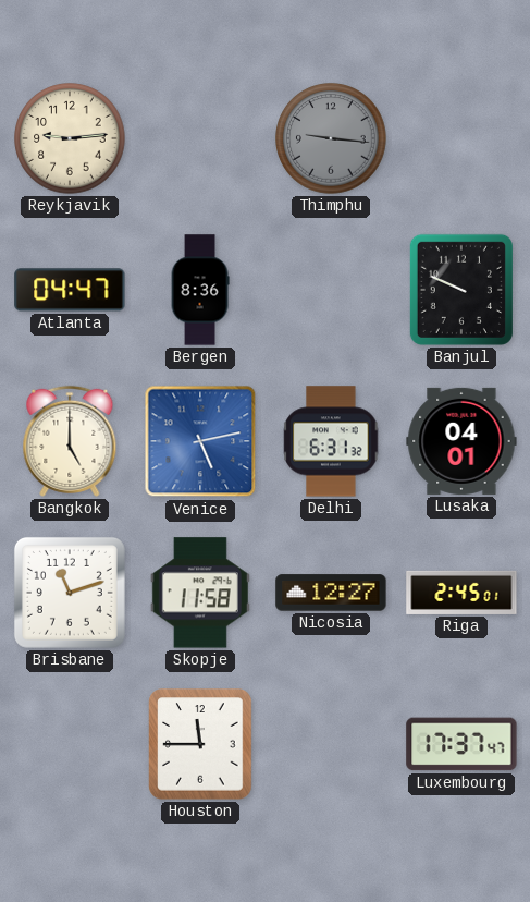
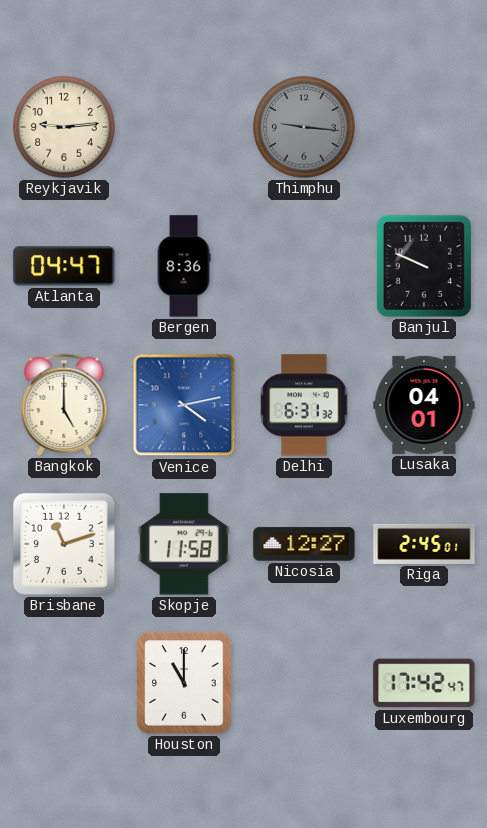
Venice: 5:13 -> 4:13 (184, 405)
Houston: 11:45 -> 11:00 (184, 683)
Luxembourg: 17:37 -> 17:42 (424, 683)
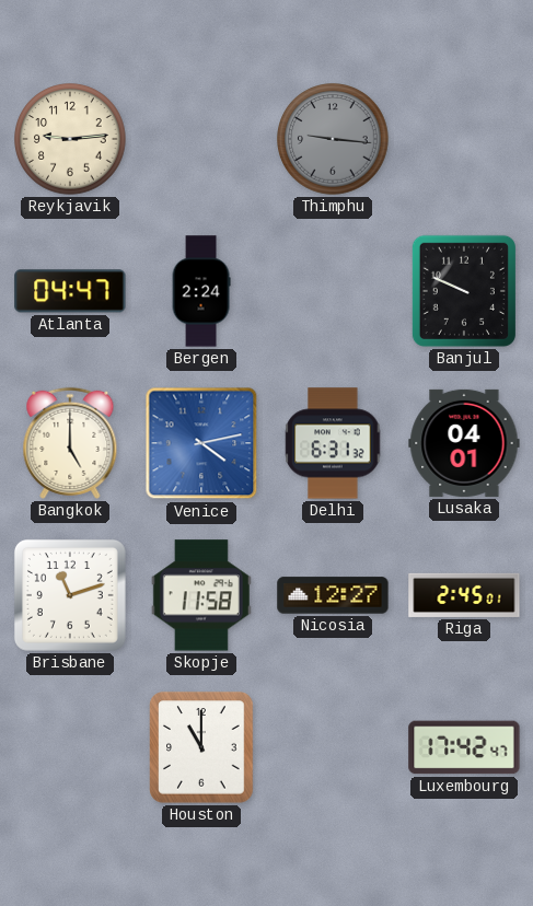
Bergen: 8:36 -> 2:24 (201, 291)
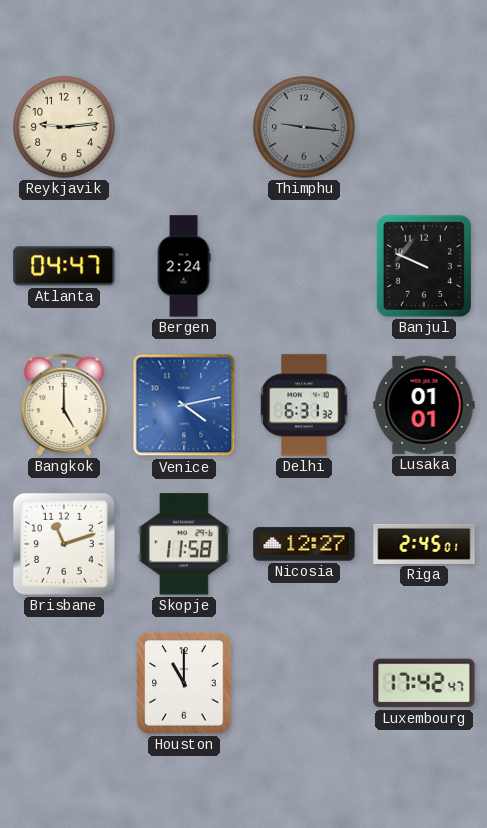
Lusaka: 04:01 -> 01:01 (424, 405)
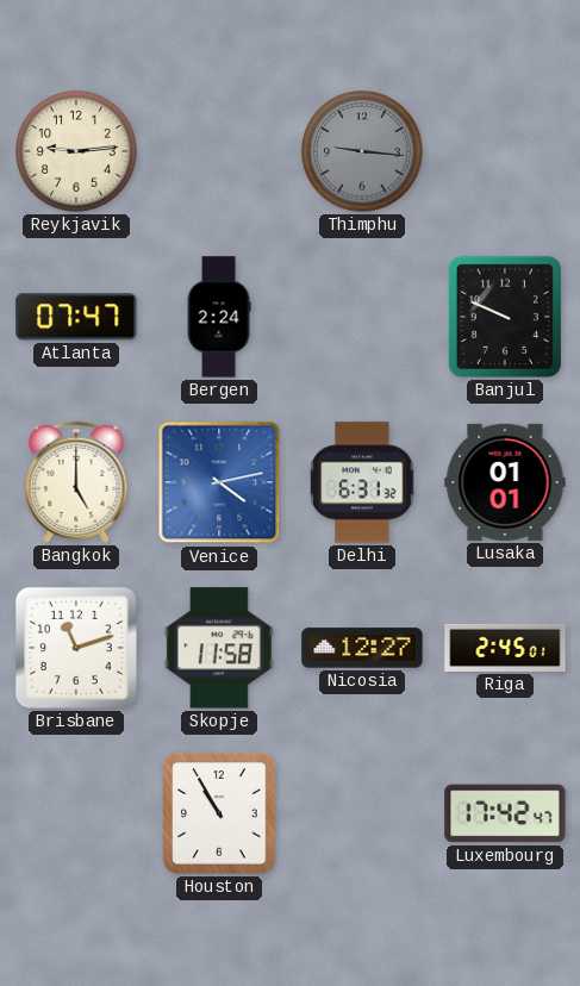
Atlanta: 04:47 -> 07:47 (76, 317)
Houston: 11:00 -> 10:55 (219, 813)
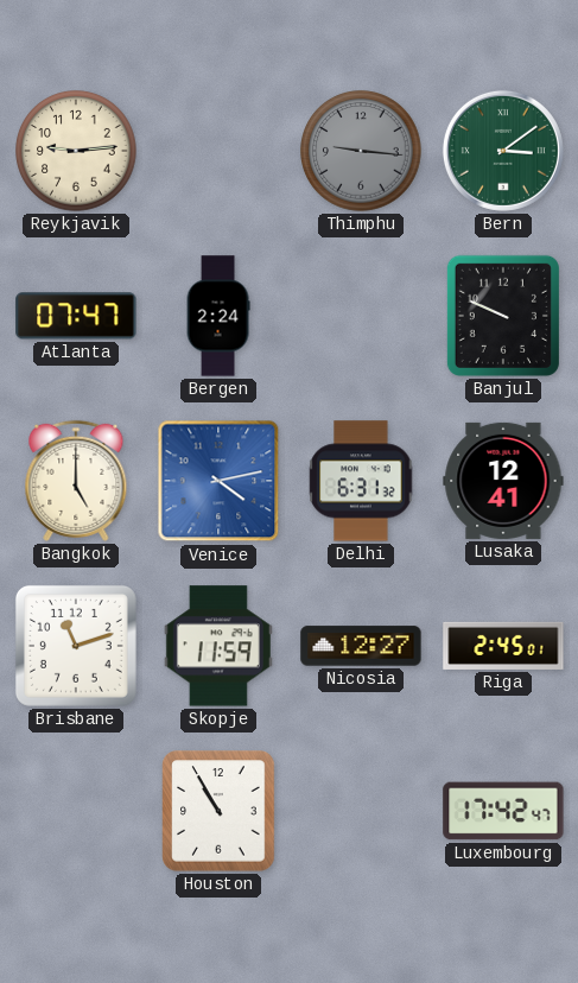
Bern: none -> 3:09 (503, 151)
Lusaka: 01:01 -> 12:41 (503, 481)
Skopje: 11:58 -> 11:59 (218, 646)
